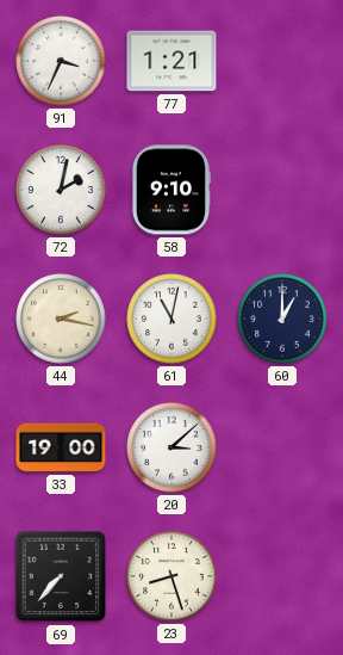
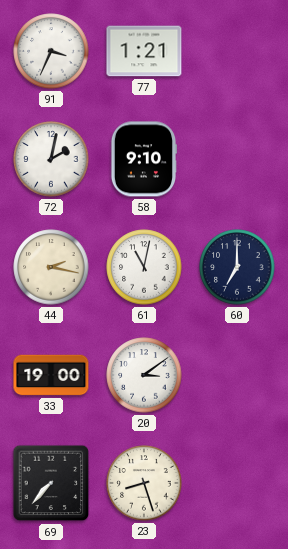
60: 1:00 -> 7:00 (237, 267)
20: 3:08 -> 3:09 (144, 375)
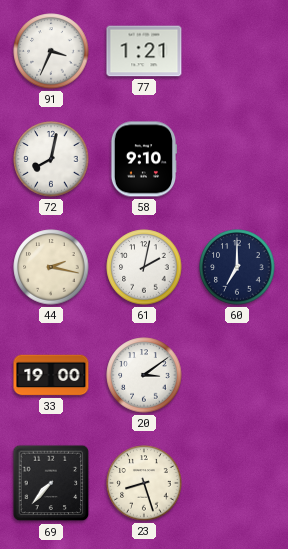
72: 2:02 -> 8:02 (51, 159)
61: 11:02 -> 2:02 (144, 267)
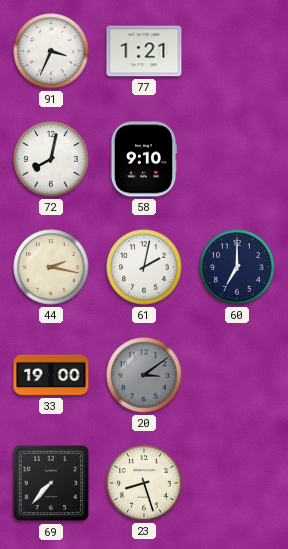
20 dial: white -> grey (144, 375)
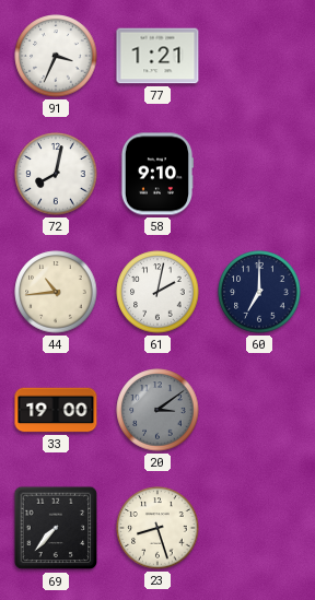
44: 2:17 -> 10:44 (56, 292)
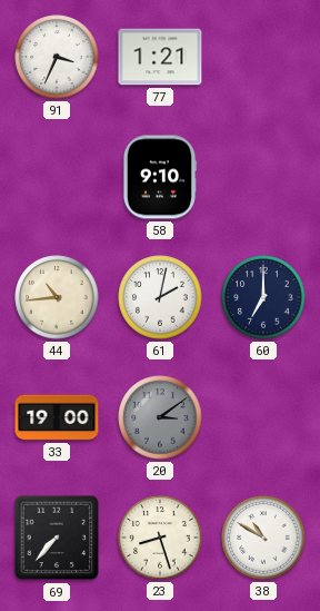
72: 8:02 -> none (56, 174)
38: none -> 10:50 (263, 538)
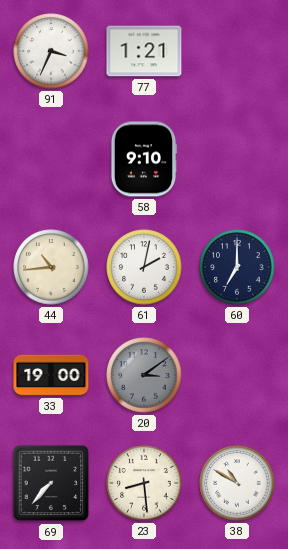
23: 8:27 -> 8:29 (144, 483)
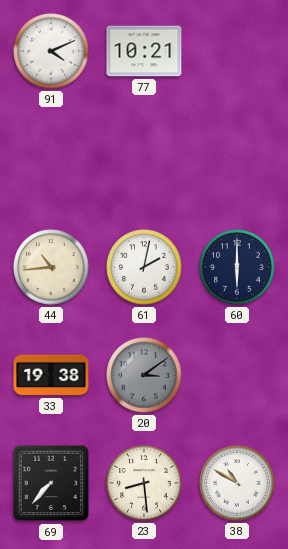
91: 3:34 -> 4:11 (51, 51)
77: 1:21 -> 10:21 (144, 51)
58: 9:10 -> none (143, 159)
60: 7:00 -> 6:00 (237, 267)
33: 19:00 -> 19:38 (51, 375)
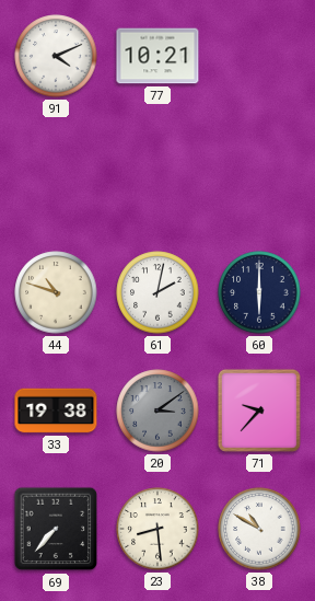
44: 10:44 -> 10:48 (56, 292)
71: none -> 9:37 (259, 411)
